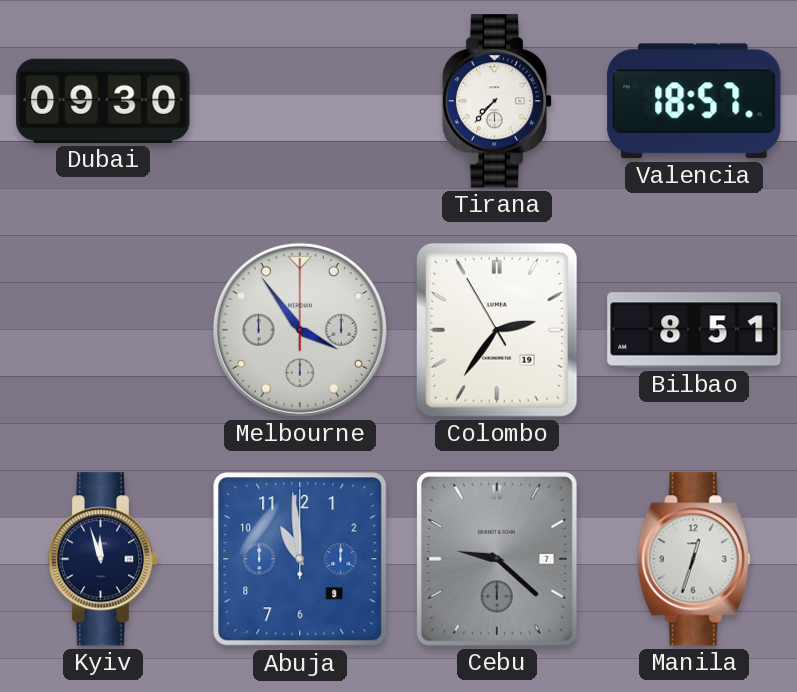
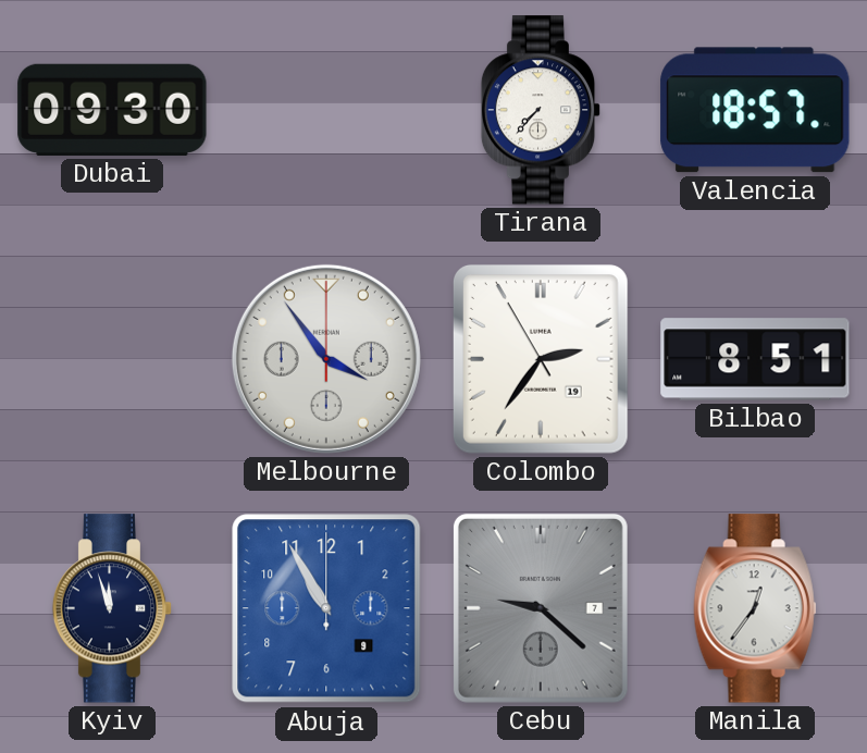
Abuja: 10:59 -> 10:55 (326, 608)
Manila: 12:33 -> 12:36 (755, 608)
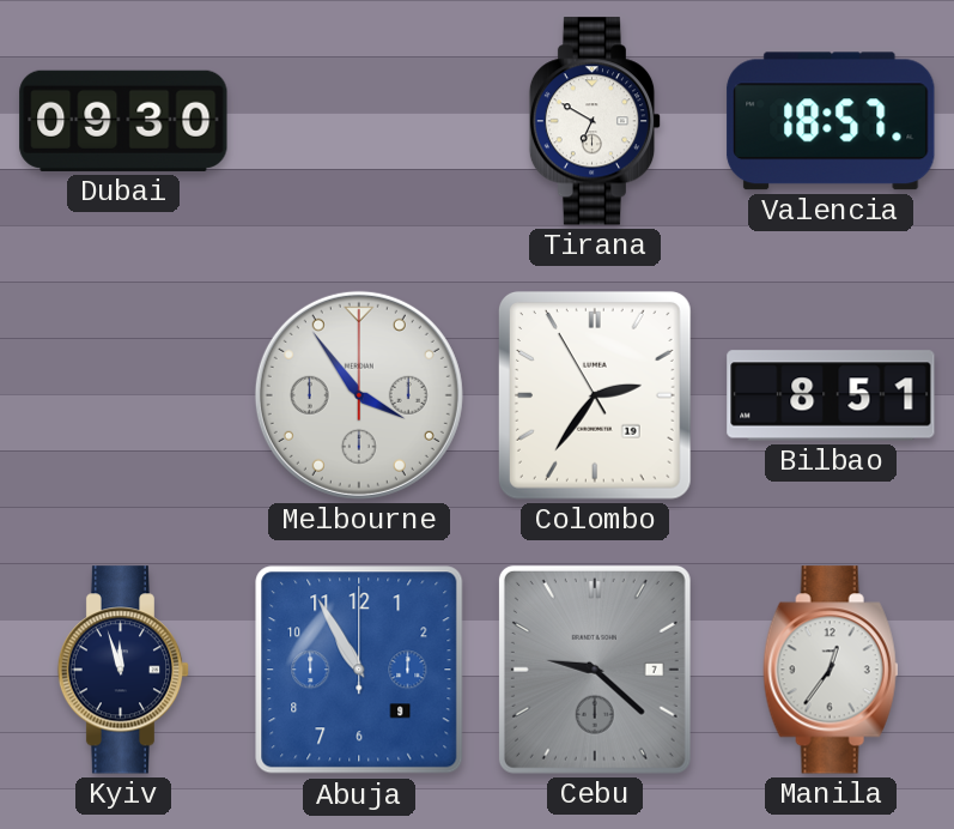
Tirana: 7:37 -> 6:50 (595, 121)
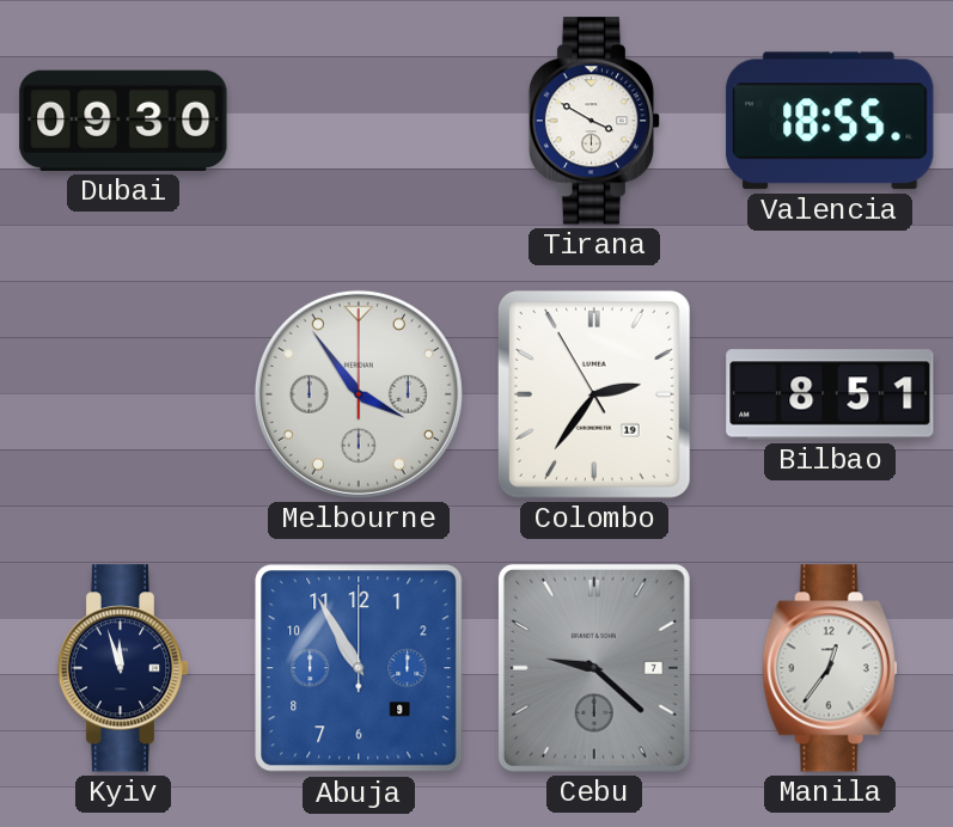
Tirana: 6:50 -> 3:50 (594, 121)
Valencia: 18:57 -> 18:55 (830, 121)
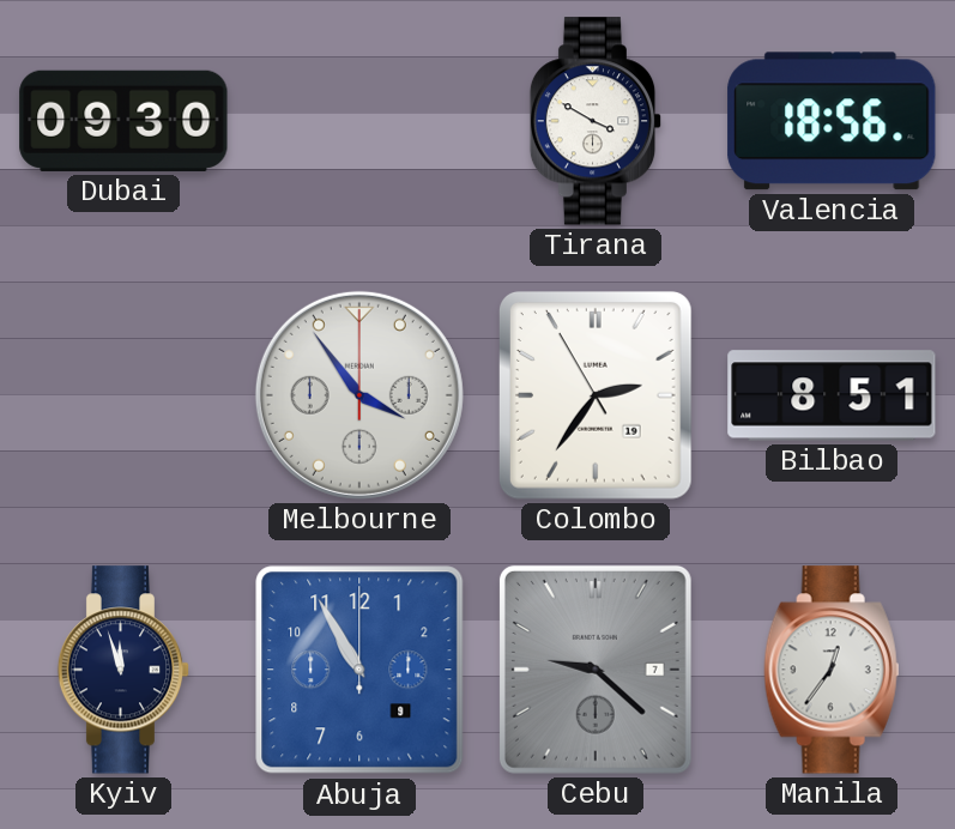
Valencia: 18:55 -> 18:56 (832, 121)
